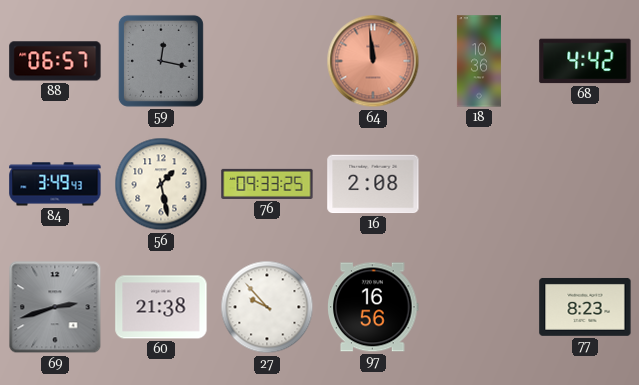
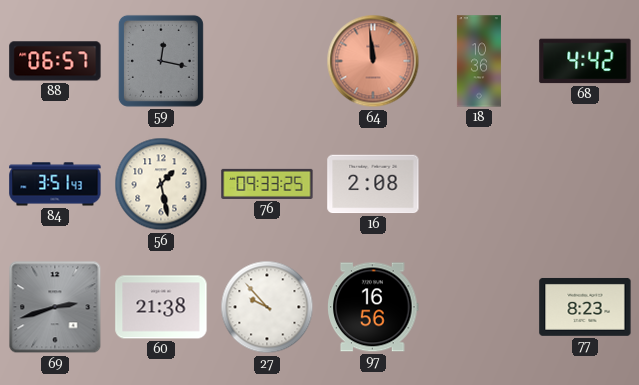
84: 3:49 -> 3:51 (55, 184)
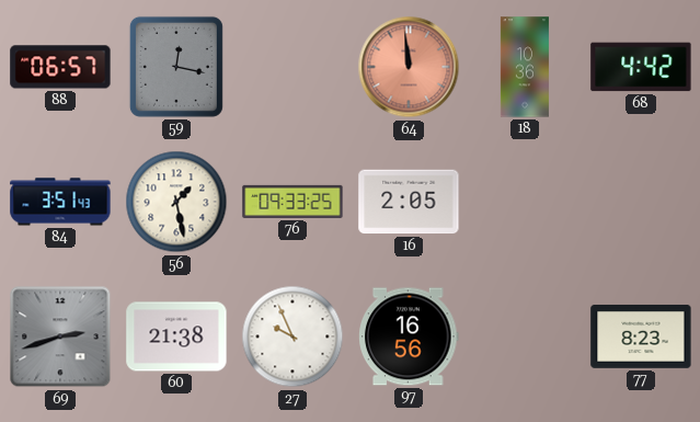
16: 2:08 -> 2:05 (409, 202)
27: 9:53 -> 9:56 (292, 337)
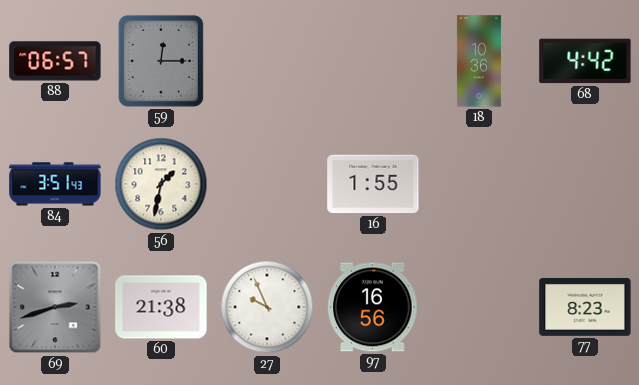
59: 12:17 -> 12:15 (161, 61)
64: 11:59 -> none (409, 67)
56: 1:28 -> 1:32 (161, 184)
76: 09:33 -> none (292, 202)
16: 2:05 -> 1:55 (373, 184)
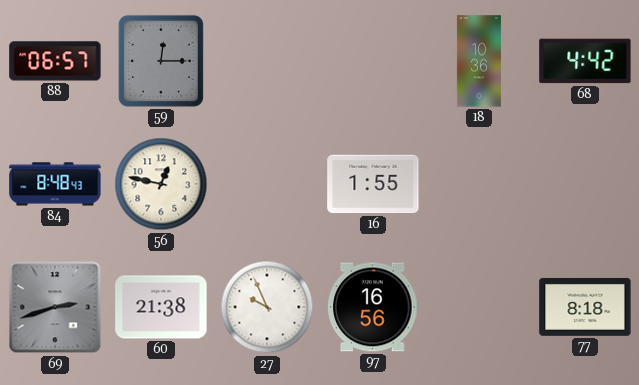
84: 3:51 -> 8:48 (55, 184)
56: 1:32 -> 12:47 (161, 184)
77: 8:23 -> 8:18 (585, 307)
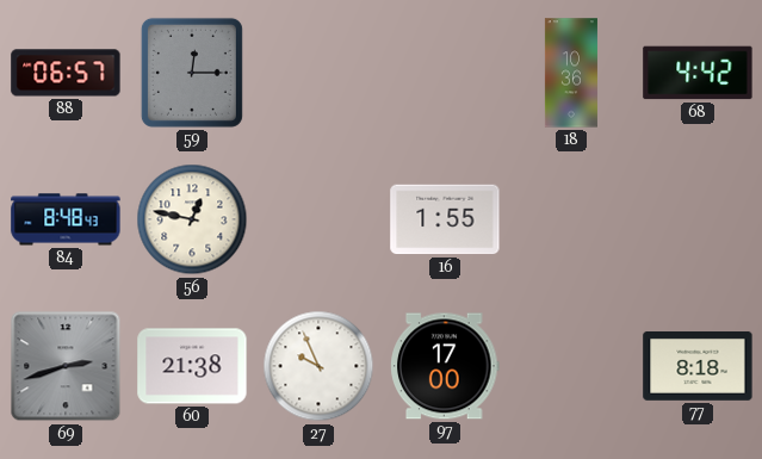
97: 16:56 -> 17:00 (445, 366)
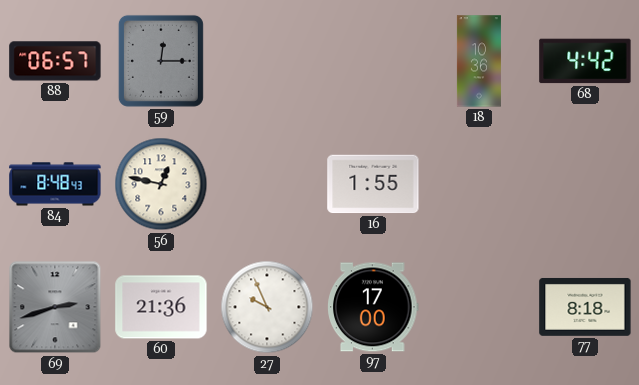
60: 21:38 -> 21:36 (161, 307)
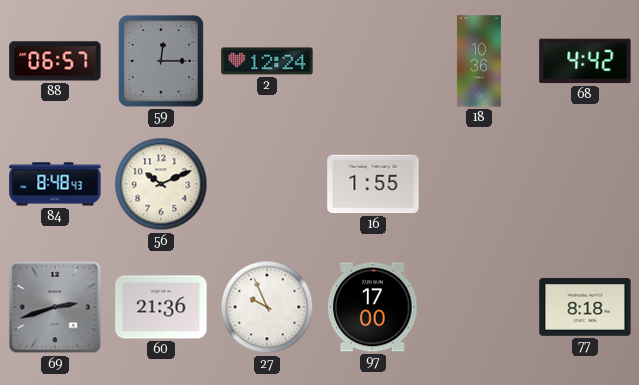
2: none -> 12:24 (267, 61)
56: 12:47 -> 10:11 (161, 184)
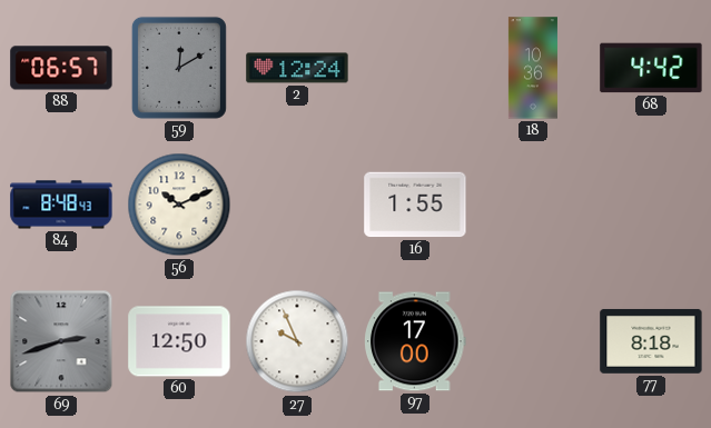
59: 12:15 -> 12:10 (179, 68)
60: 21:36 -> 12:50 (179, 341)
